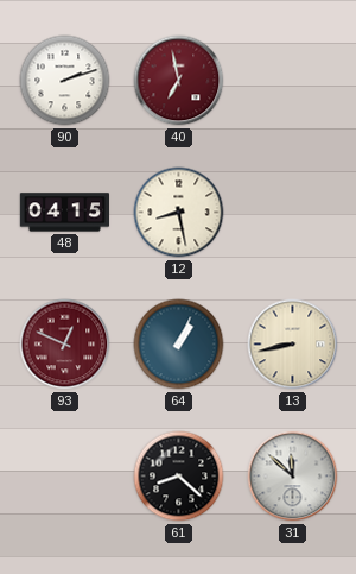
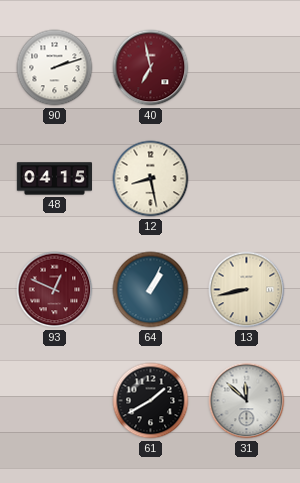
61: 8:22 -> 1:40 (151, 401)
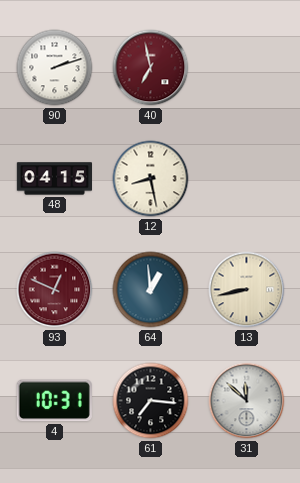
64: 1:04 -> 12:59 (151, 290)
4: none -> 10:31 (54, 401)
61: 1:40 -> 7:16 (151, 401)
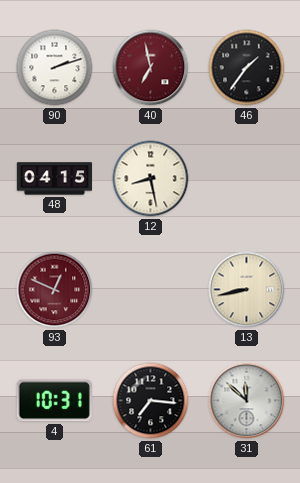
46: none -> 1:36 (247, 68)
64: 12:59 -> none (151, 290)
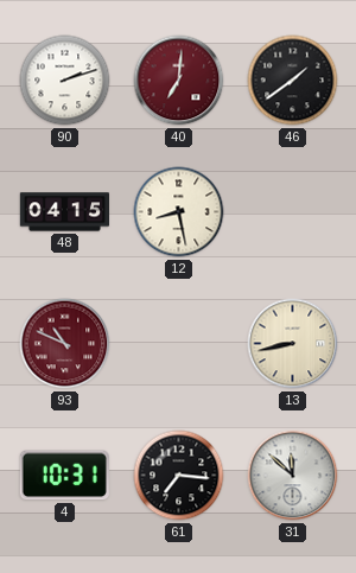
40: 6:58 -> 7:01 (179, 81)
46: 1:36 -> 1:39 (293, 81)
93: 12:49 -> 10:49 (65, 344)
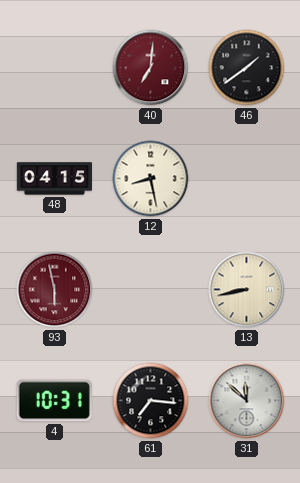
90: 2:12 -> none (65, 81)
93: 10:49 -> 5:58 (55, 290)
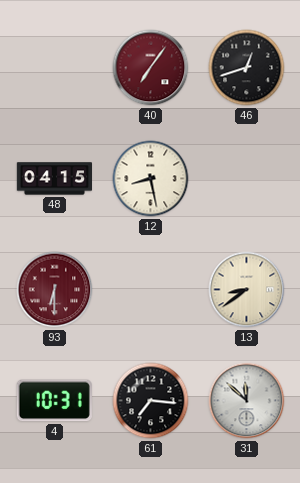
40: 7:01 -> 7:06 (151, 68)
46: 1:39 -> 12:42 (247, 68)
93: 5:58 -> 6:30 (55, 290)
13: 8:43 -> 8:39 (247, 290)
